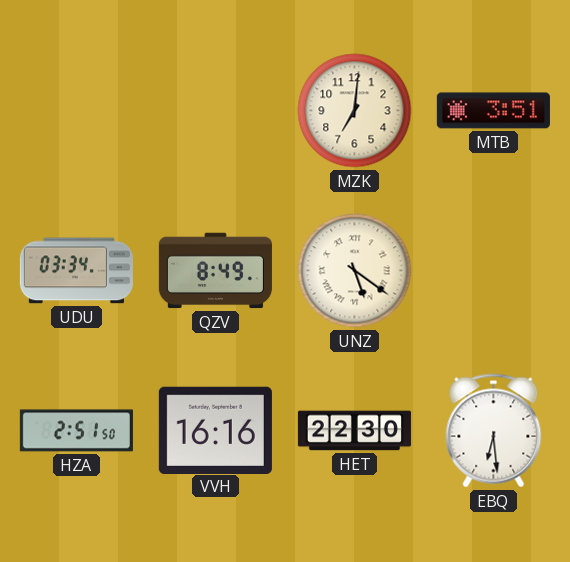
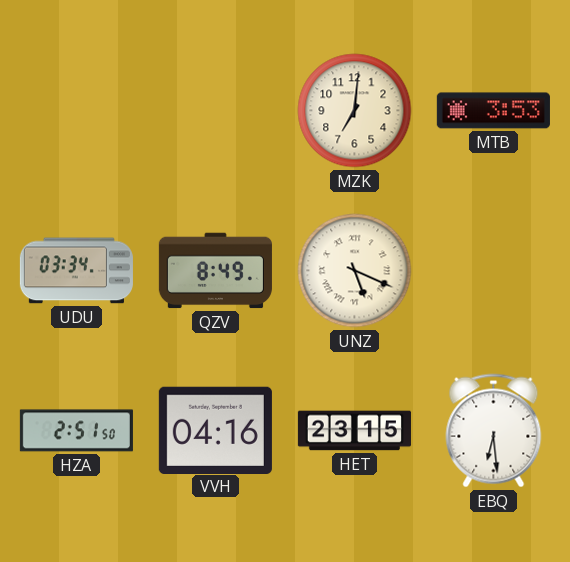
MTB: 3:51 -> 3:53 (493, 111)
UNZ: 5:21 -> 5:19 (355, 271)
VVH: 16:16 -> 04:16 (215, 430)
HET: 22:30 -> 23:15 (354, 431)
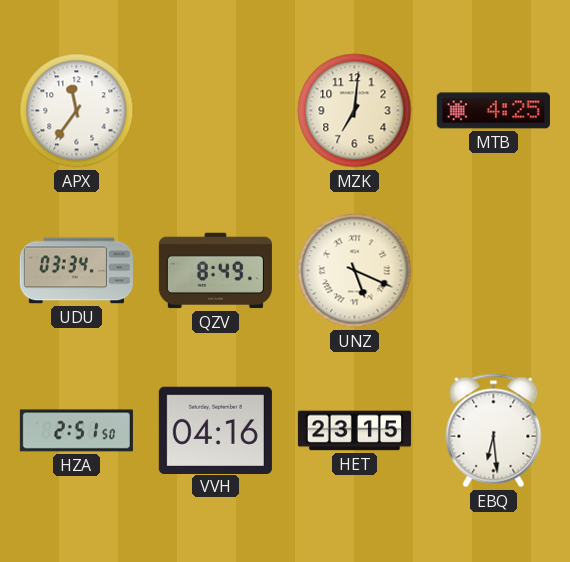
APX: none -> 11:36 (77, 111)
MTB: 3:53 -> 4:25 (493, 111)
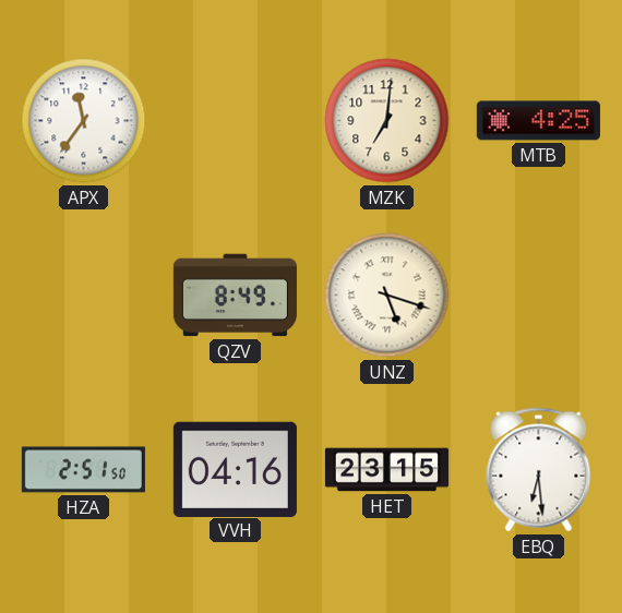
UDU: 03:34 -> none (76, 271)
UNZ: 5:19 -> 5:18 (387, 296)
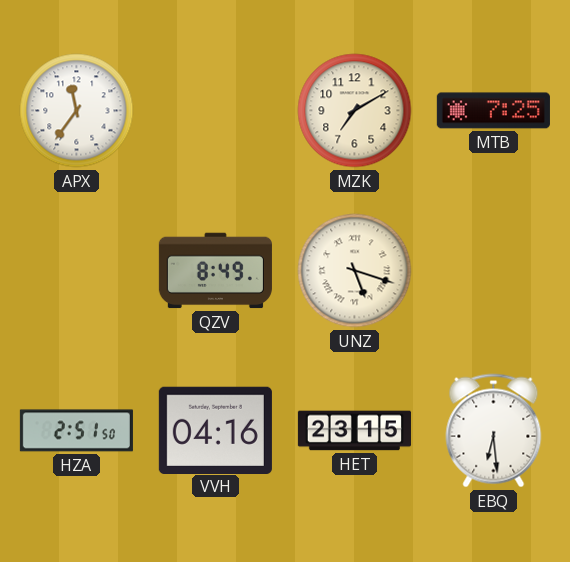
MZK: 7:01 -> 7:10 (355, 111)
MTB: 4:25 -> 7:25 (493, 111)
